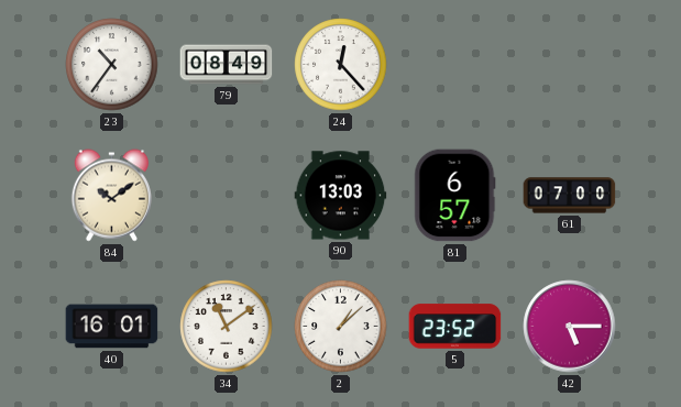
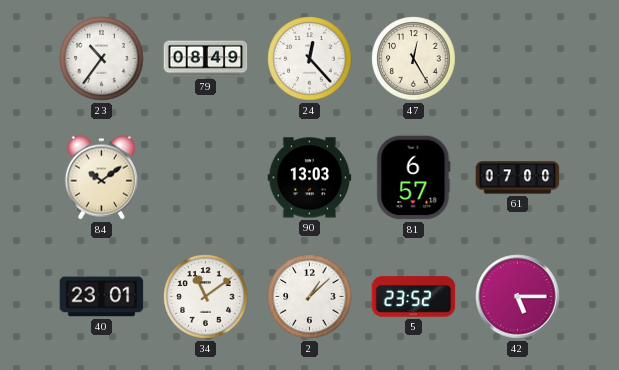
47: none -> 12:25 (414, 59)
40: 16:01 -> 23:01 (102, 297)
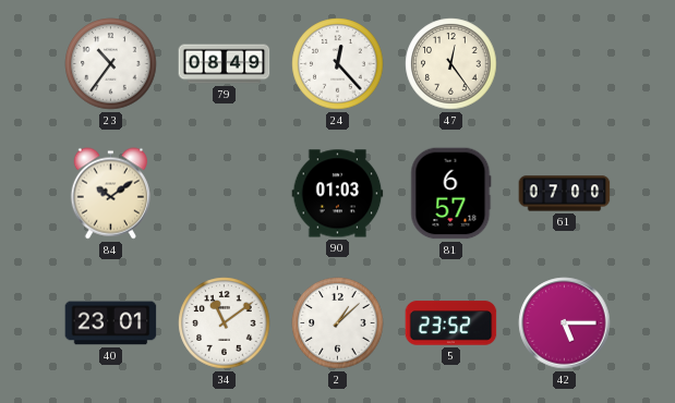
47: 12:25 -> 12:24 (451, 64)
90: 13:03 -> 01:03 (338, 194)
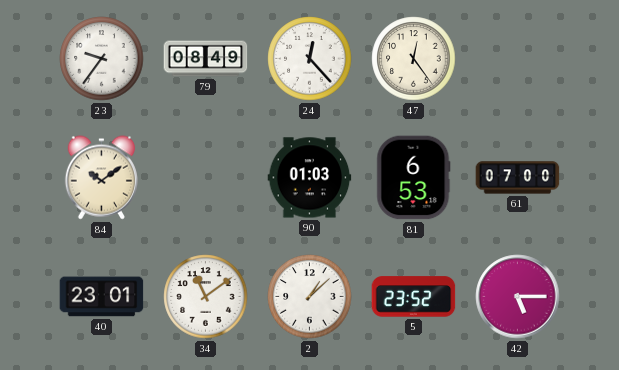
23: 10:36 -> 9:36 (102, 59)
81: 6:57 -> 6:53 (414, 178)
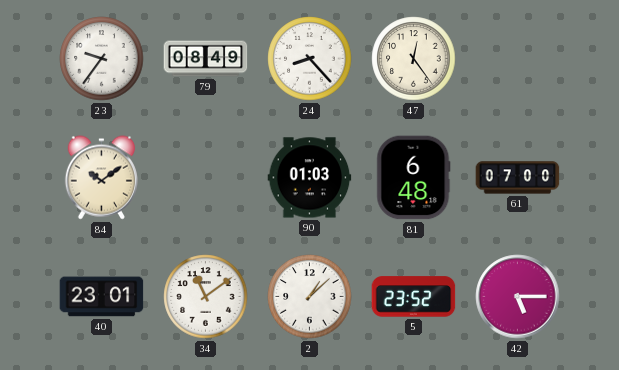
24: 12:23 -> 8:23 (310, 59)
81: 6:53 -> 6:48 (414, 178)
